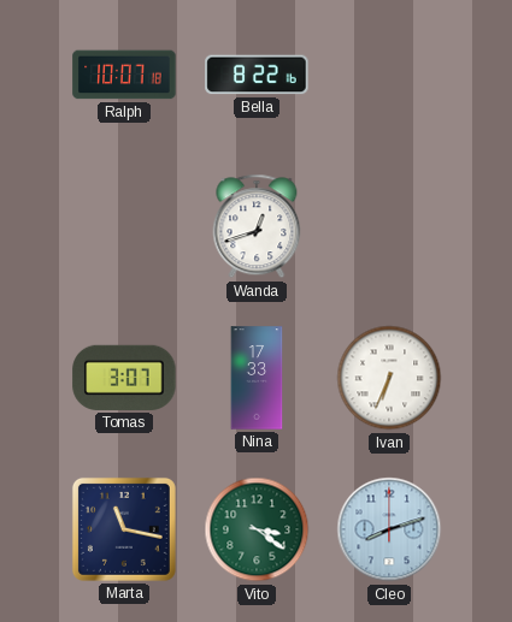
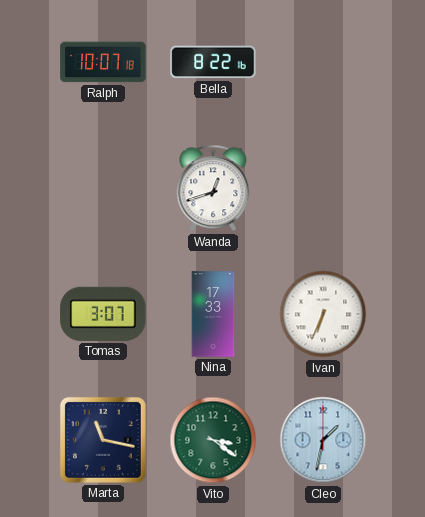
Cleo: 8:12 -> 1:32 (323, 440)
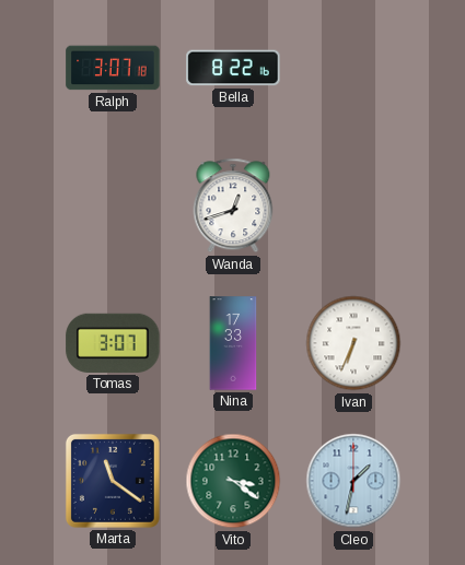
Ralph: 10:07 -> 3:07 (113, 68)
Marta: 11:17 -> 11:21 (113, 481)
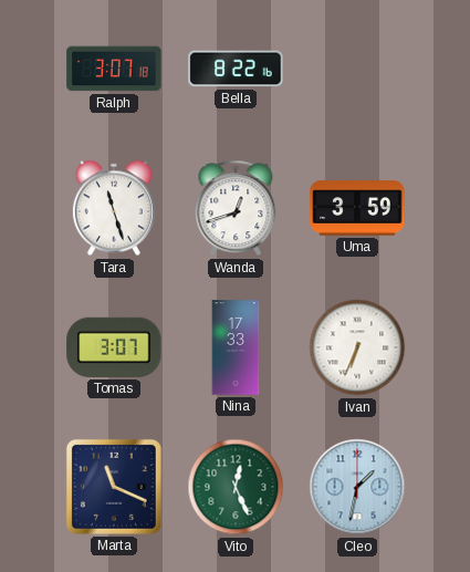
Tara: none -> 11:27 (114, 208)
Uma: none -> 3:59 (357, 208)
Marta: 11:21 -> 11:19 (114, 487)
Vito: 3:21 -> 12:26 (236, 487)
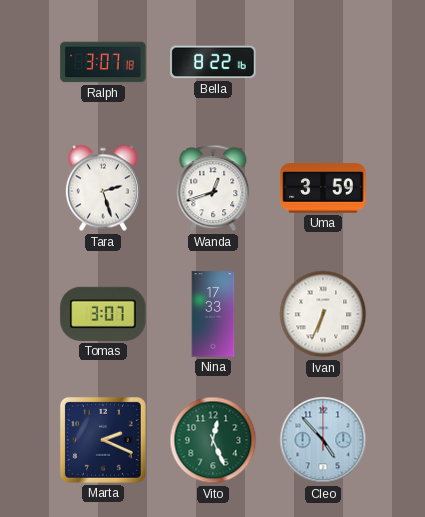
Tara: 11:27 -> 2:27 (103, 188)
Marta: 11:19 -> 2:19 (103, 440)
Cleo: 1:32 -> 4:53 (323, 440)
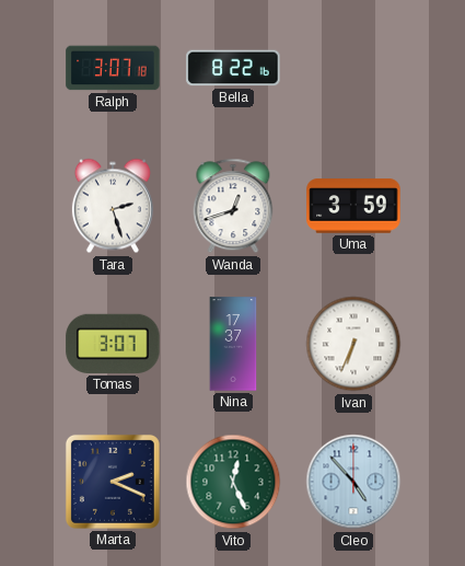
Nina: 17:33 -> 17:37 (233, 344)
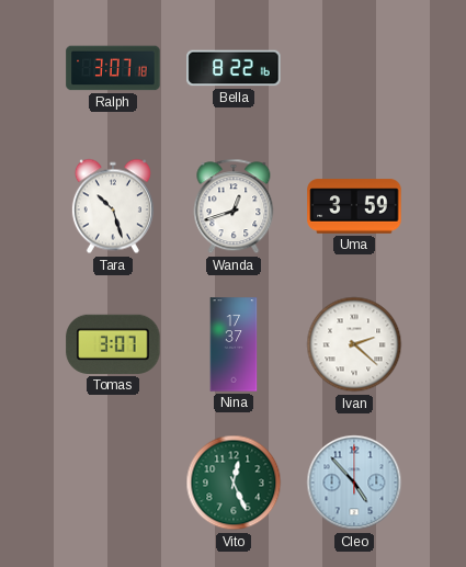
Tara: 2:27 -> 10:27 (113, 206)
Ivan: 6:34 -> 2:22 (354, 344)
Marta: 2:19 -> none (113, 482)
